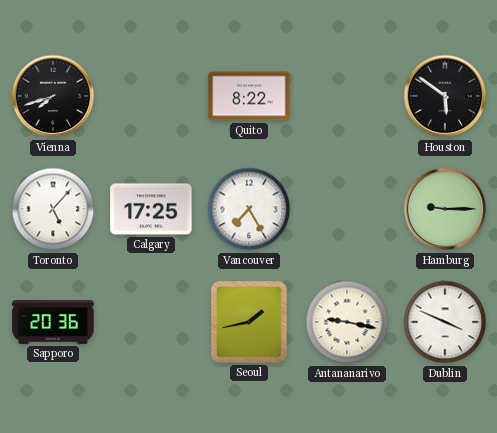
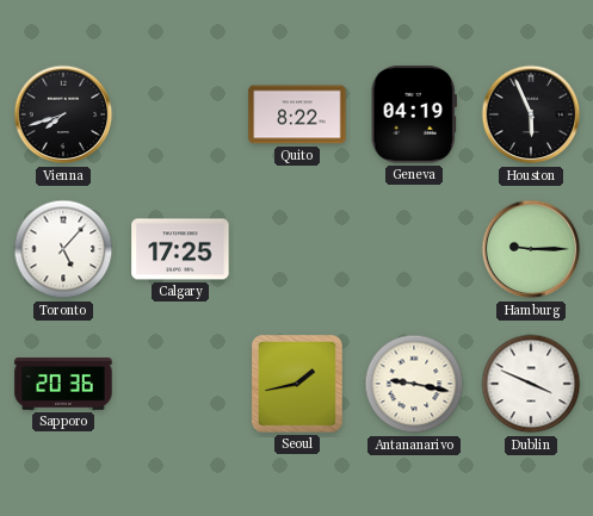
Geneva: none -> 04:19 (414, 114)
Houston: 5:51 -> 5:56 (531, 114)
Vancouver: 7:25 -> none (249, 209)
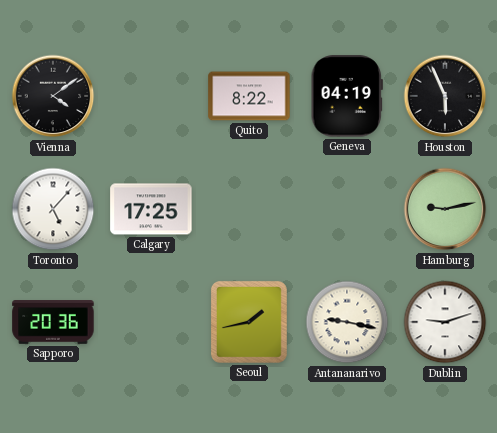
Vienna: 7:42 -> 4:09 (53, 96)
Hamburg: 9:15 -> 9:13 (445, 209)
Dublin: 3:49 -> 9:12 (445, 322)
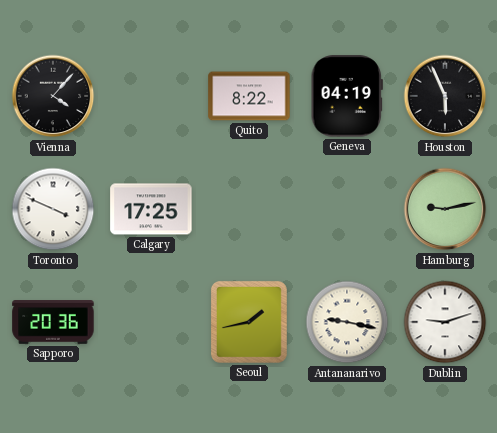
Vienna: 4:09 -> 4:07 (53, 96)
Toronto: 5:07 -> 3:49 (53, 209)
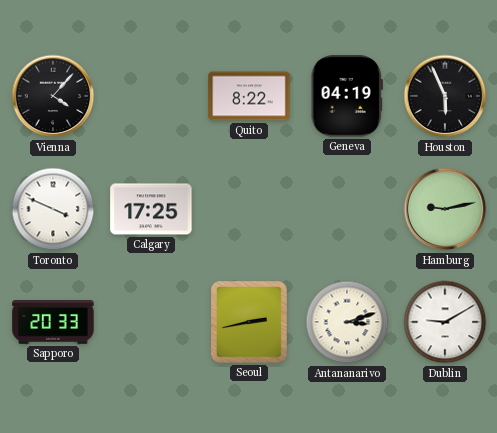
Sapporo: 20:36 -> 20:33 (53, 322)
Seoul: 1:43 -> 2:43 (249, 322)
Antananarivo: 9:17 -> 3:12 (347, 322)
Dublin: 9:12 -> 9:10 (445, 322)
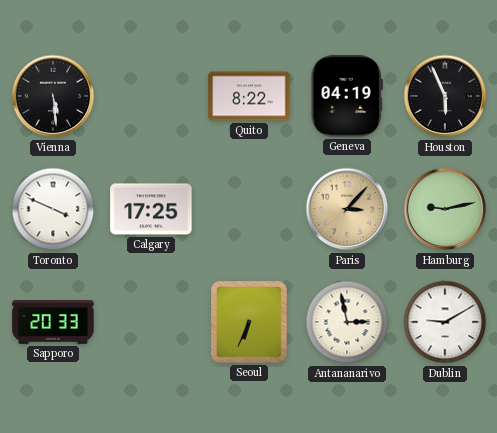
Vienna: 4:07 -> 5:29 (53, 96)
Paris: none -> 3:07 (347, 209)
Seoul: 2:43 -> 6:34 (249, 322)
Antananarivo: 3:12 -> 2:58 (347, 322)
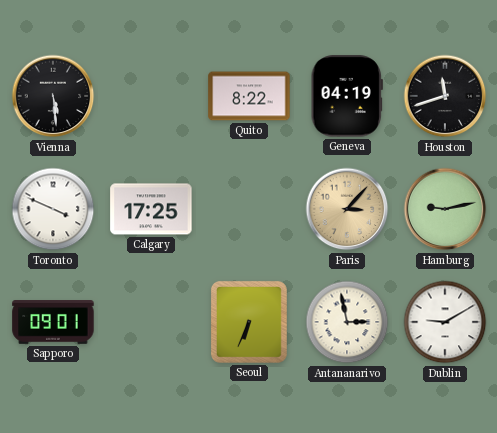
Houston: 5:56 -> 11:42 (445, 96)
Sapporo: 20:33 -> 09:01 (53, 322)
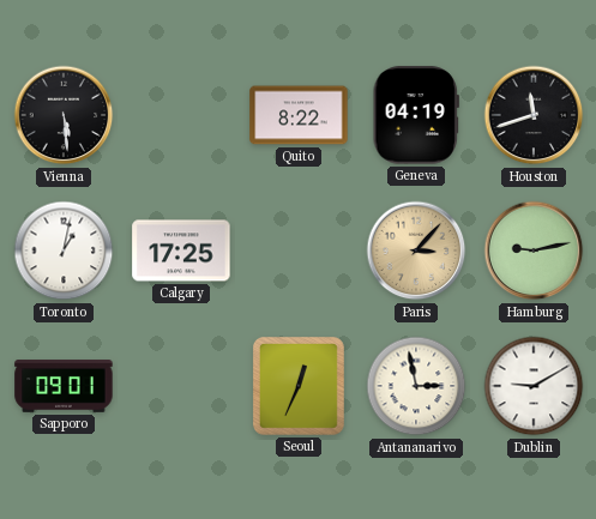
Toronto: 3:49 -> 1:02 (64, 251)
Seoul: 6:34 -> 12:34 (299, 386)
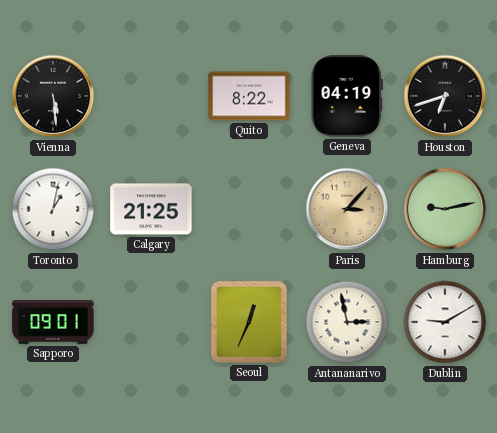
Houston: 11:42 -> 6:42 (445, 96)
Calgary: 17:25 -> 21:25 (151, 209)
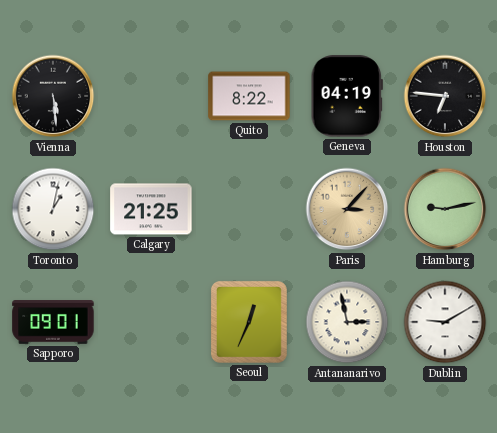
Houston: 6:42 -> 6:46 (445, 96)
